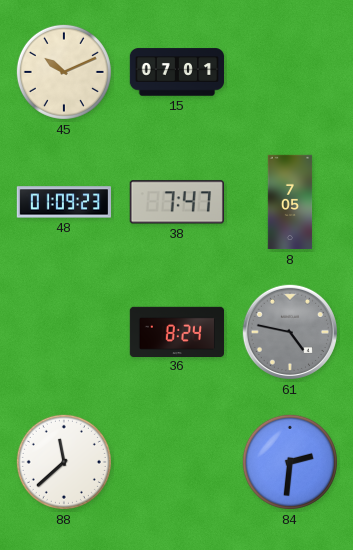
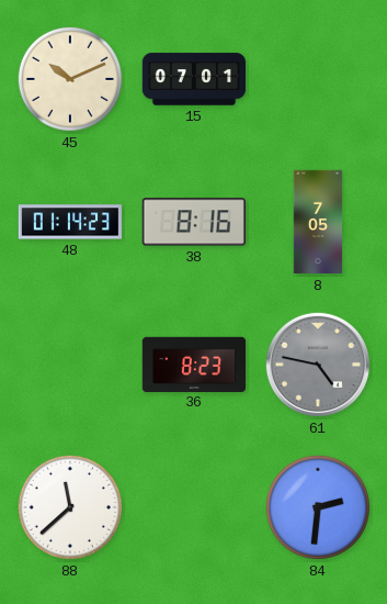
48: 01:09 -> 01:14 (69, 222)
38: 7:47 -> 8:16 (194, 222)
36: 8:24 -> 8:23 (193, 363)
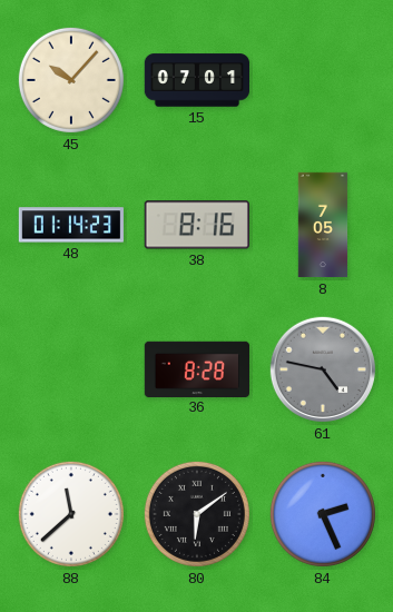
45: 10:11 -> 10:07 (71, 80)
36: 8:23 -> 8:28 (196, 368)
80: none -> 6:09 (197, 514)
84: 2:31 -> 2:26 (323, 514)
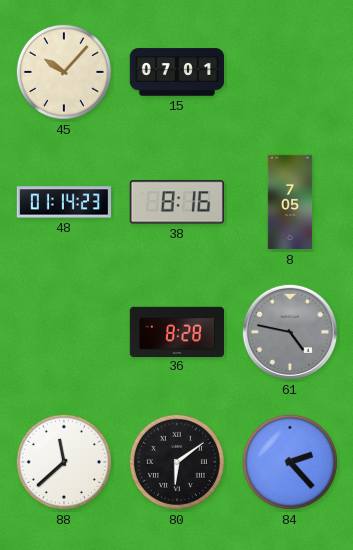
84: 2:26 -> 2:23 (290, 462)
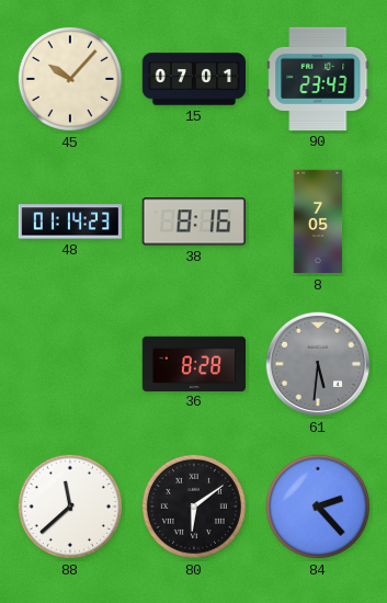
90: none -> 23:43 (318, 79)
61: 4:47 -> 5:31 (318, 364)
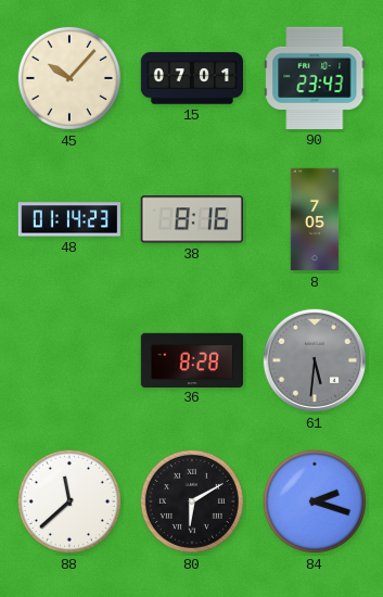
80: 6:09 -> 6:10 (192, 501)
84: 2:23 -> 2:18 (315, 501)
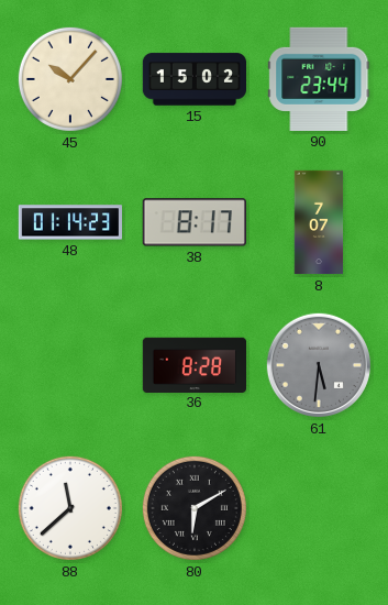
15: 07:01 -> 15:02 (193, 79)
90: 23:43 -> 23:44 (319, 79)
38: 8:16 -> 8:17 (195, 222)
8: 7:05 -> 7:07 (319, 222)
84: 2:18 -> none (315, 501)
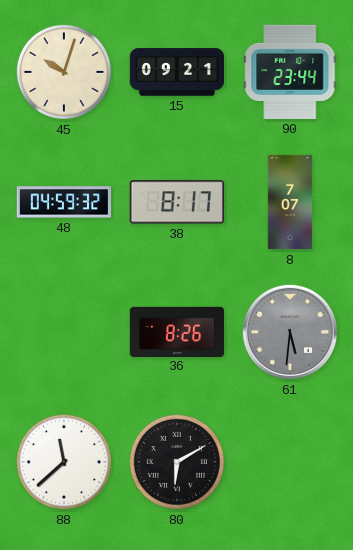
45: 10:07 -> 10:03 (64, 72)
15: 15:02 -> 09:21 (176, 72)
48: 01:14 -> 04:59 (63, 202)
36: 8:28 -> 8:26 (176, 331)
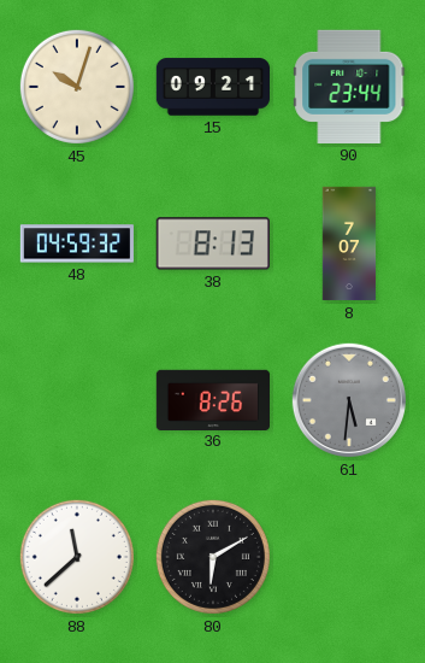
38: 8:17 -> 8:13 (213, 244)
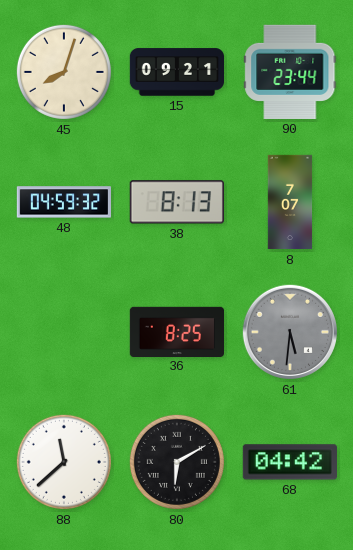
45: 10:03 -> 8:03 (64, 72)
36: 8:26 -> 8:25 (176, 331)
68: none -> 04:42 (290, 462)
